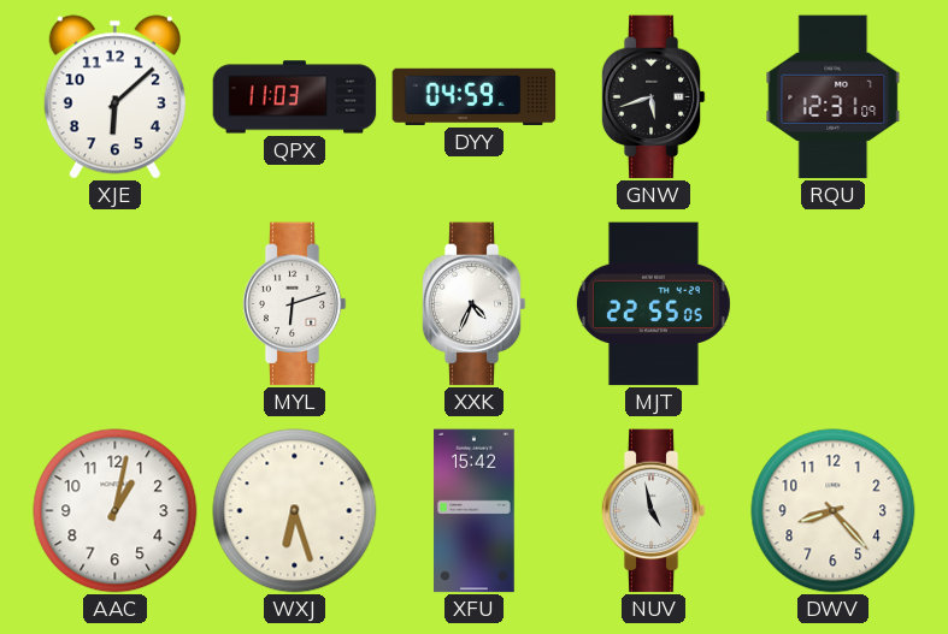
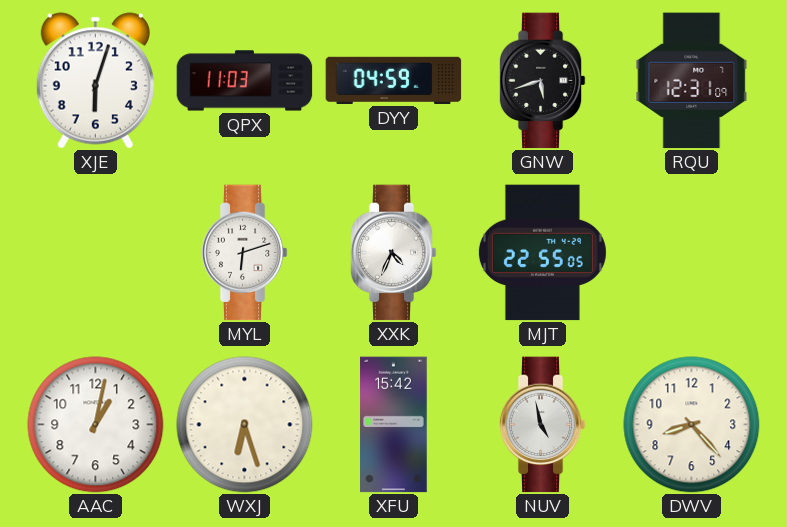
XJE: 6:08 -> 6:03 (95, 81)
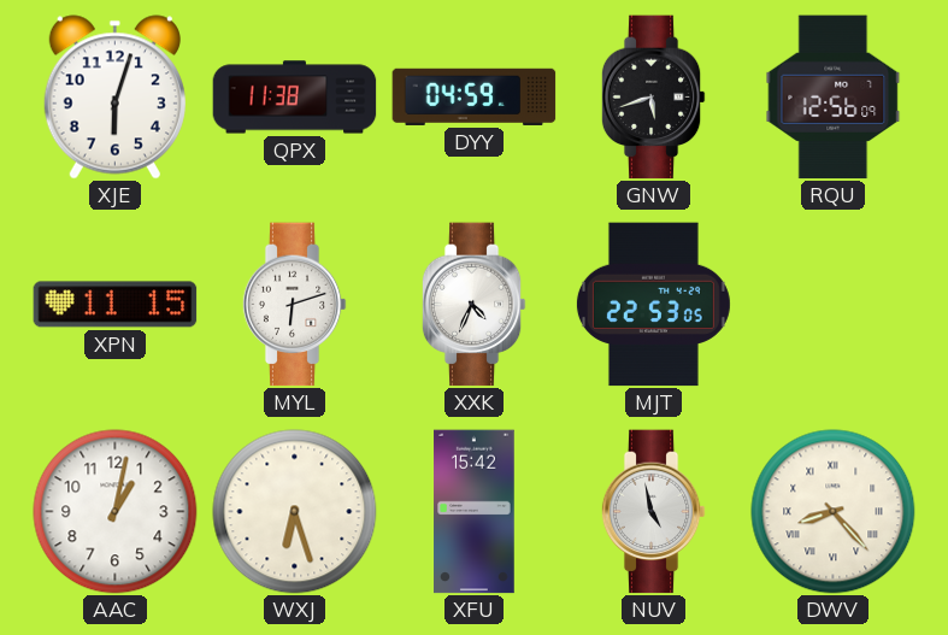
QPX: 11:03 -> 11:38 (295, 98)
RQU: 12:31 -> 12:56 (834, 98)
XPN: none -> 11:15 (116, 305)
MJT: 22:55 -> 22:53 (653, 305)
DWV numerals: Arabic -> Roman (834, 512)
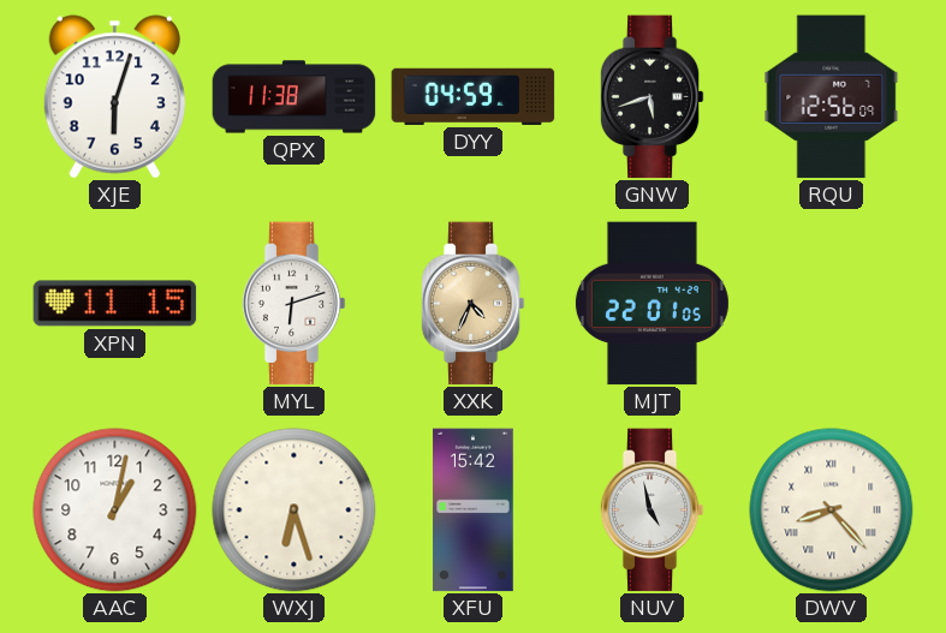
XXK dial: white -> champagne (472, 304)
MJT: 22:53 -> 22:01 (652, 304)
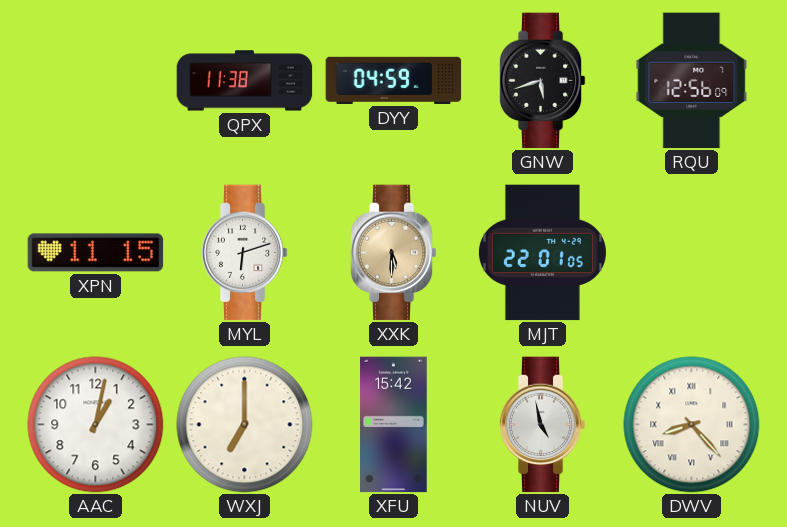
XJE: 6:03 -> none (114, 97)
XXK: 4:34 -> 5:30 (393, 253)
WXJ: 6:27 -> 7:00 (245, 425)
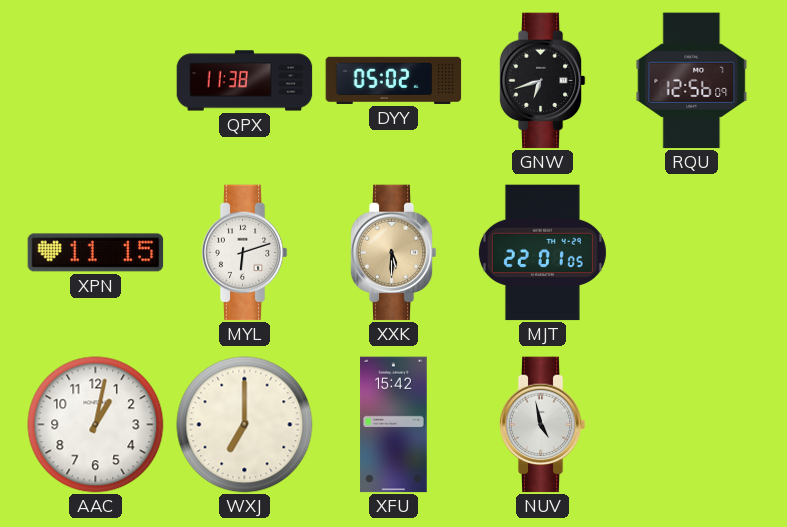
DYY: 04:59 -> 05:02 (394, 80)
GNW: 5:42 -> 6:42 (542, 81)
DWV: 8:23 -> none (692, 425)
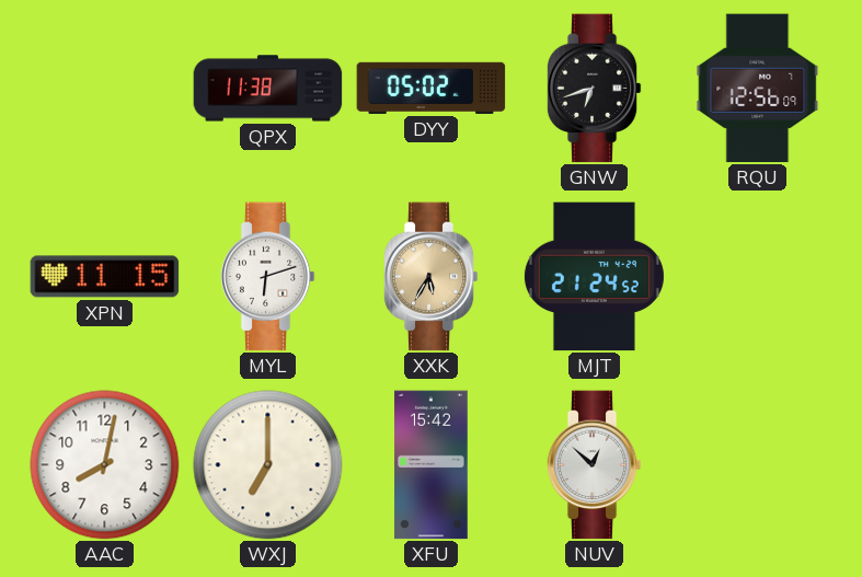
XXK: 5:30 -> 5:35 (430, 277)
MJT: 22:01 -> 21:24 (594, 277)
AAC: 1:02 -> 8:02 (105, 465)
NUV: 4:58 -> 12:52 (594, 465)
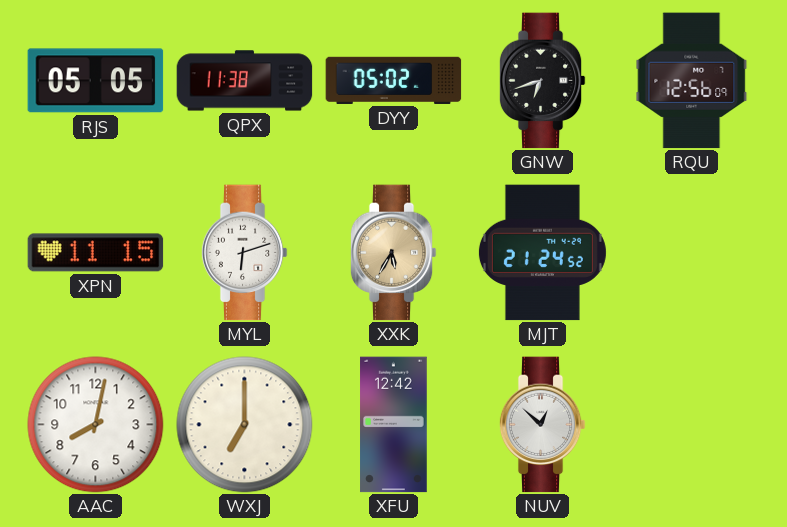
RJS: none -> 05:05 (96, 81)
XFU: 15:42 -> 12:42 (394, 425)
